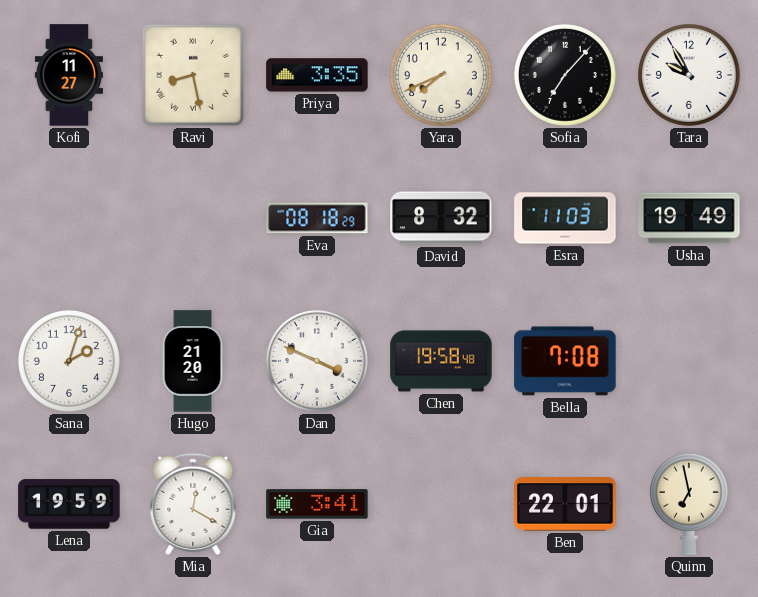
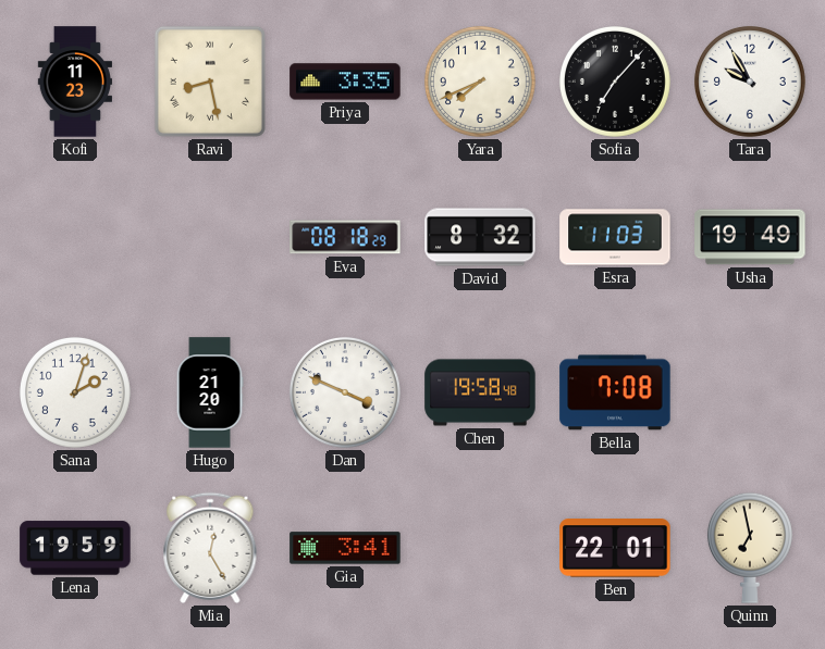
Kofi: 11:27 -> 11:23 (74, 82)
Mia: 12:20 -> 12:25 (210, 548)
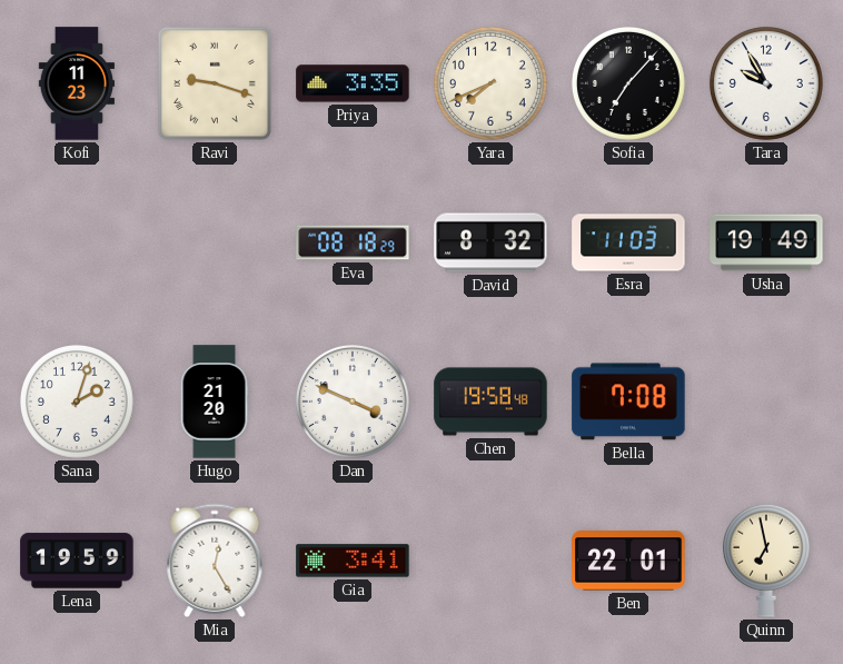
Ravi: 8:28 -> 9:18 (215, 83)
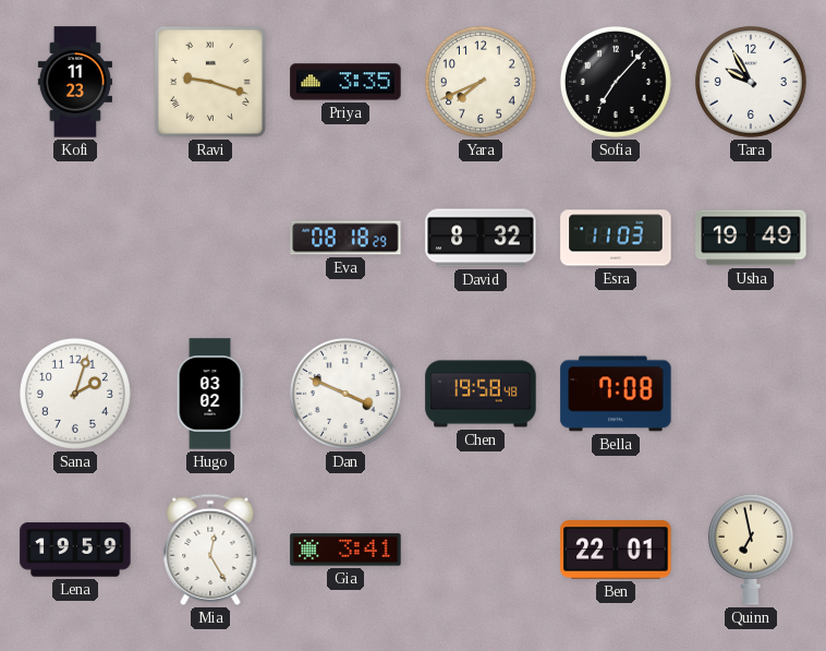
Hugo: 21:20 -> 03:02 (210, 394)
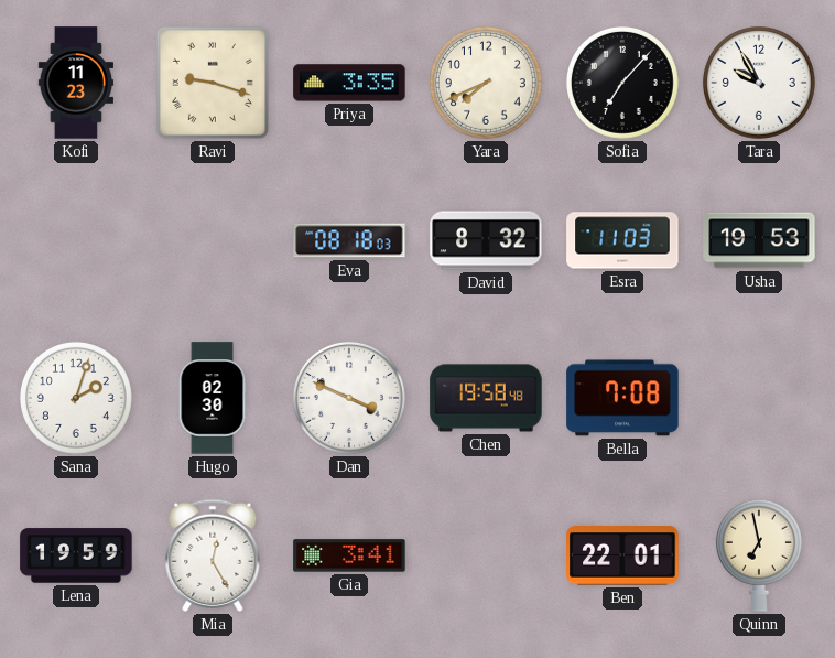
Eva: 08:18:29 -> 08:18:03 (349, 240)
Usha: 19:49 -> 19:53 (759, 240)
Hugo: 03:02 -> 02:30 (213, 398)
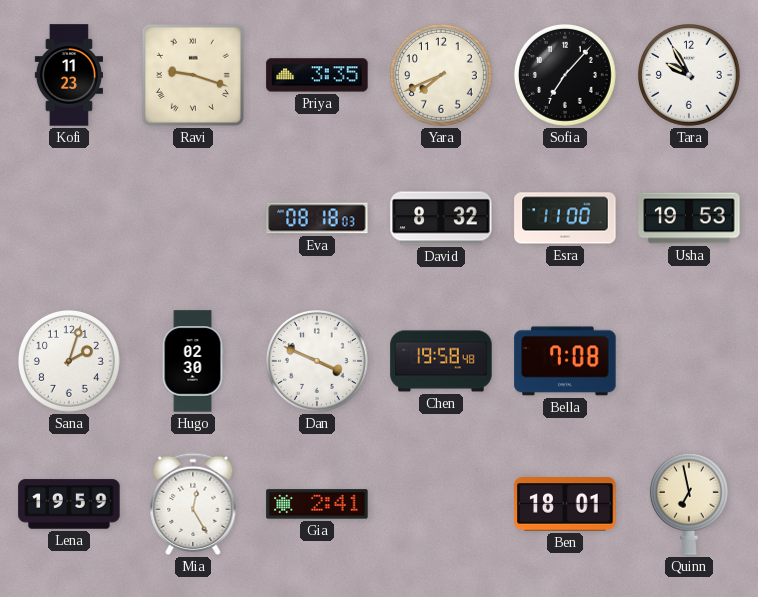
Esra: 11:03 -> 11:00 (565, 218)
Gia: 3:41 -> 2:41 (317, 504)
Ben: 22:01 -> 18:01 (565, 504)
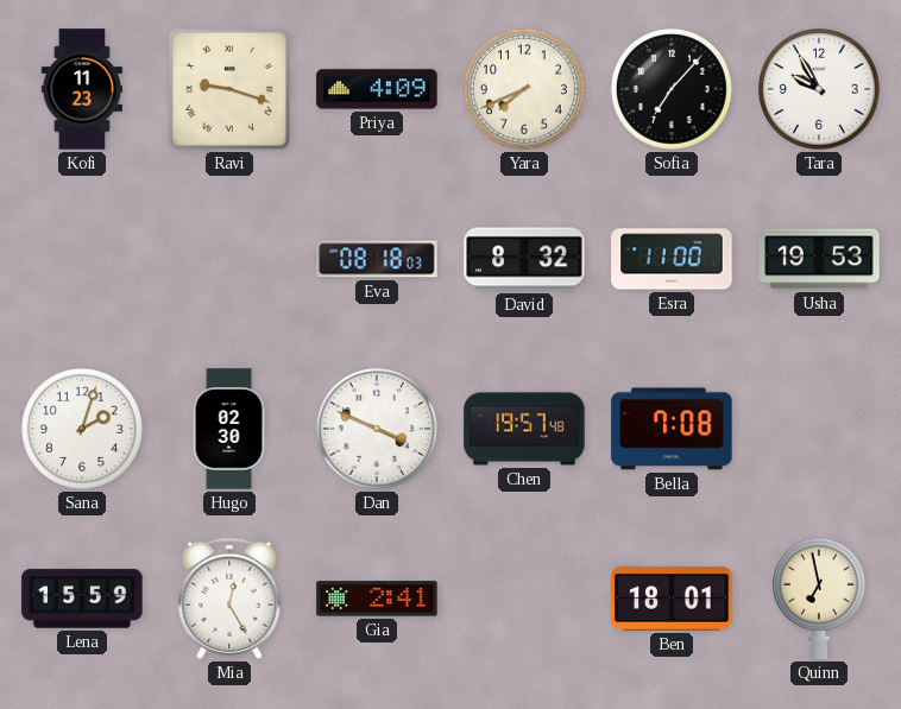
Priya: 3:35 -> 4:09 (377, 89)
Chen: 19:58 -> 19:57 (524, 429)
Lena: 19:59 -> 15:59 (82, 599)
